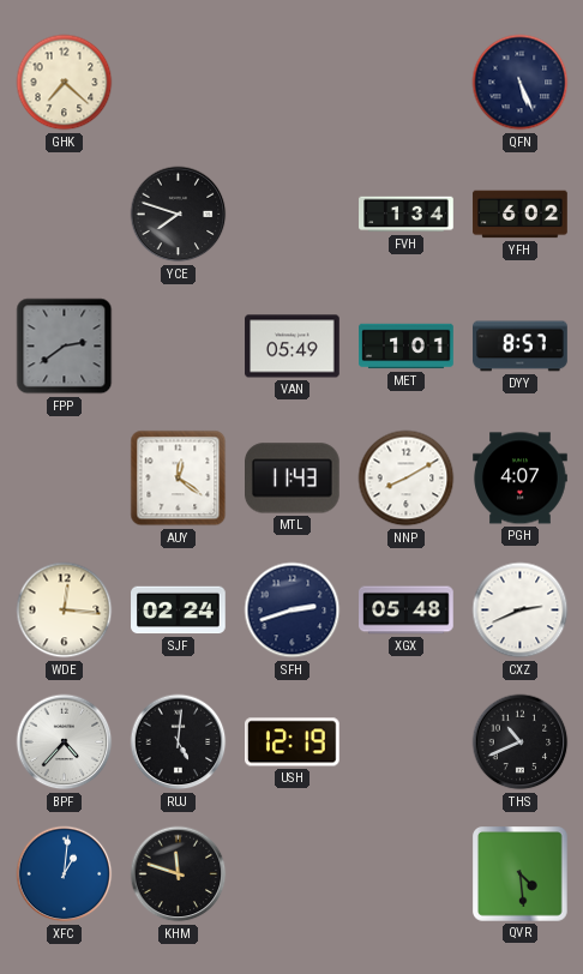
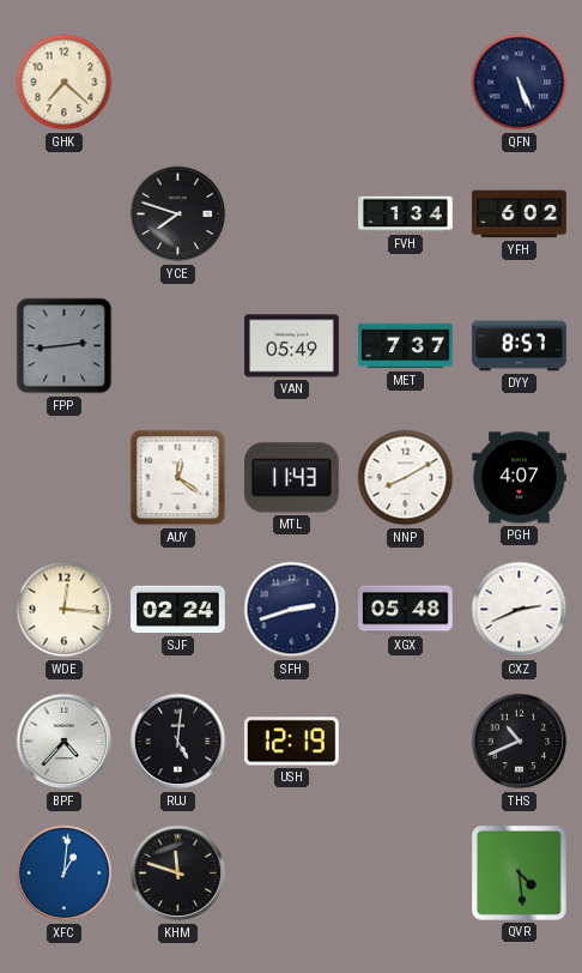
FPP: 2:39 -> 2:44 (65, 346)
MET: 1:01 -> 7:37 (406, 346)
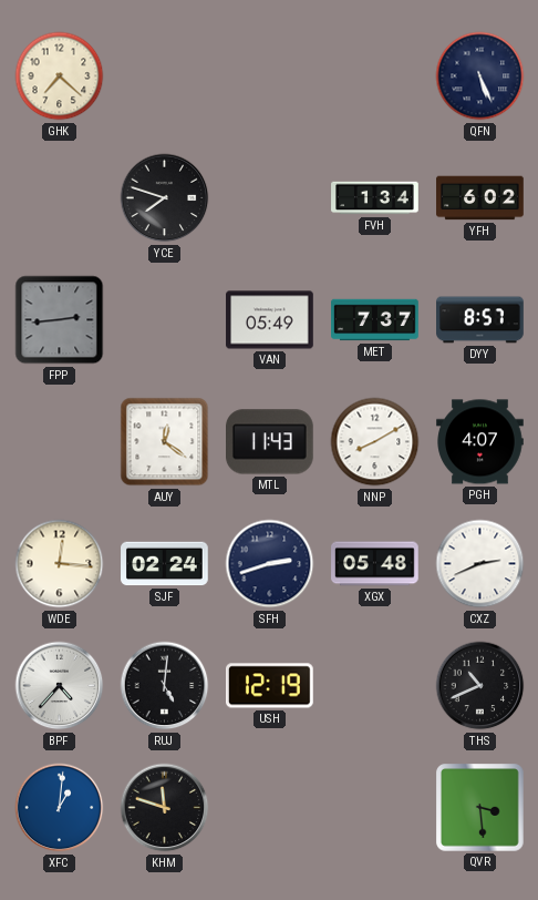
QVR: 4:29 -> 3:29 (480, 808)
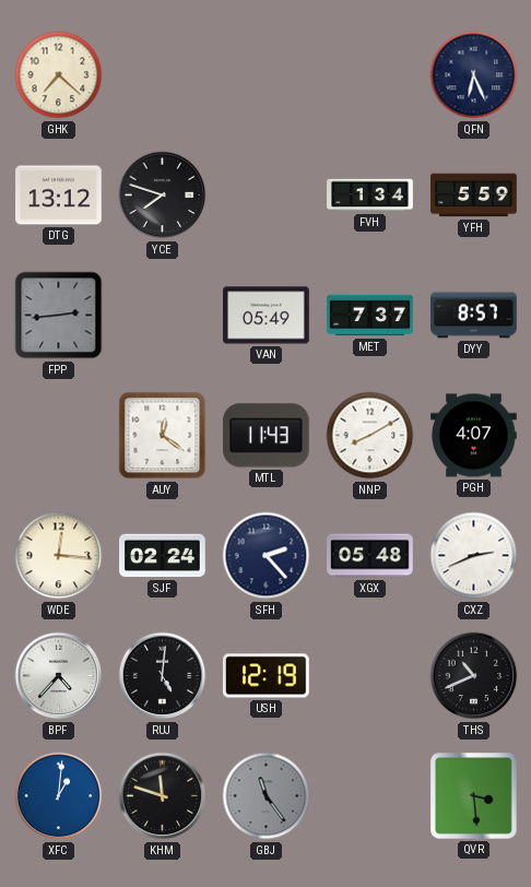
QFN: 5:26 -> 6:26 (474, 75)
DTG: none -> 13:12 (59, 196)
YFH: 6:02 -> 5:59 (474, 196)
SFH: 2:42 -> 2:23 (267, 556)
GBJ: none -> 11:24 (267, 796)
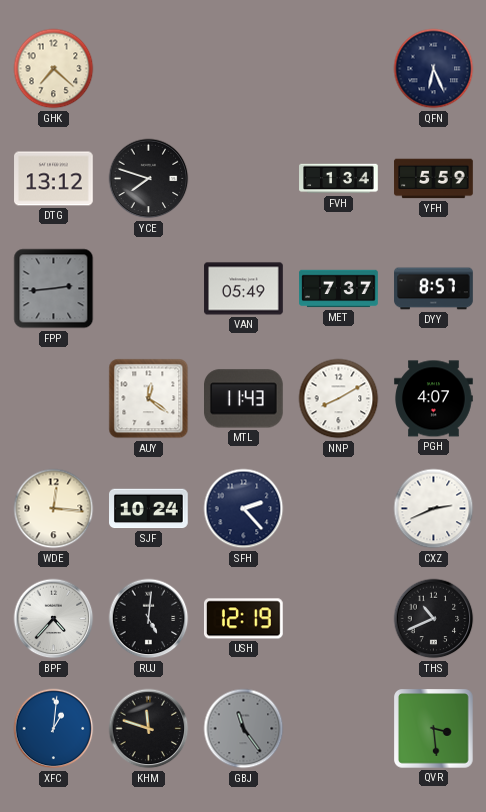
SJF: 02:24 -> 10:24 (149, 509)
XGX: 05:48 -> none (370, 556)
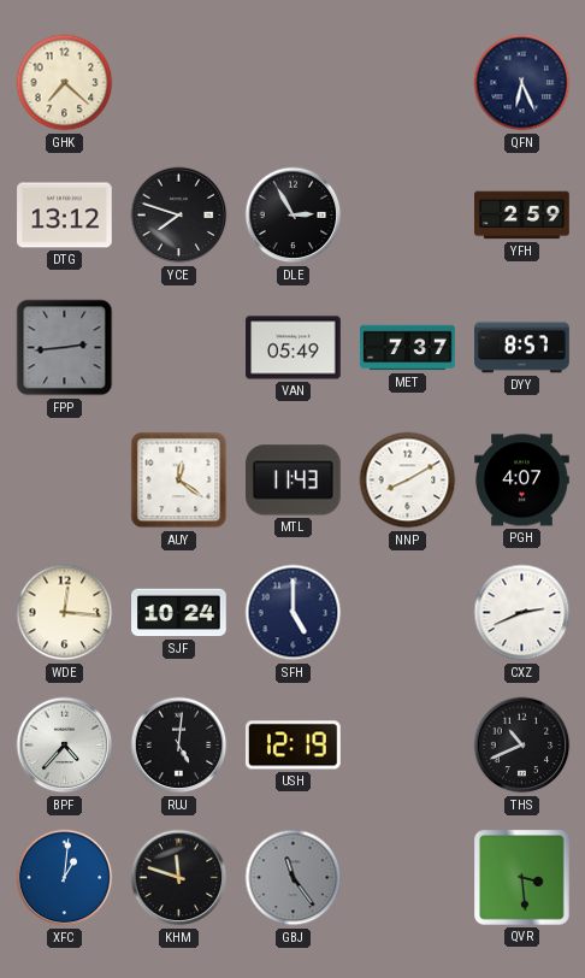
DLE: none -> 2:55 (294, 216)
FVH: 1:34 -> none (339, 179)
YFH: 5:59 -> 2:59 (522, 216)
SFH: 2:23 -> 5:00 (294, 613)
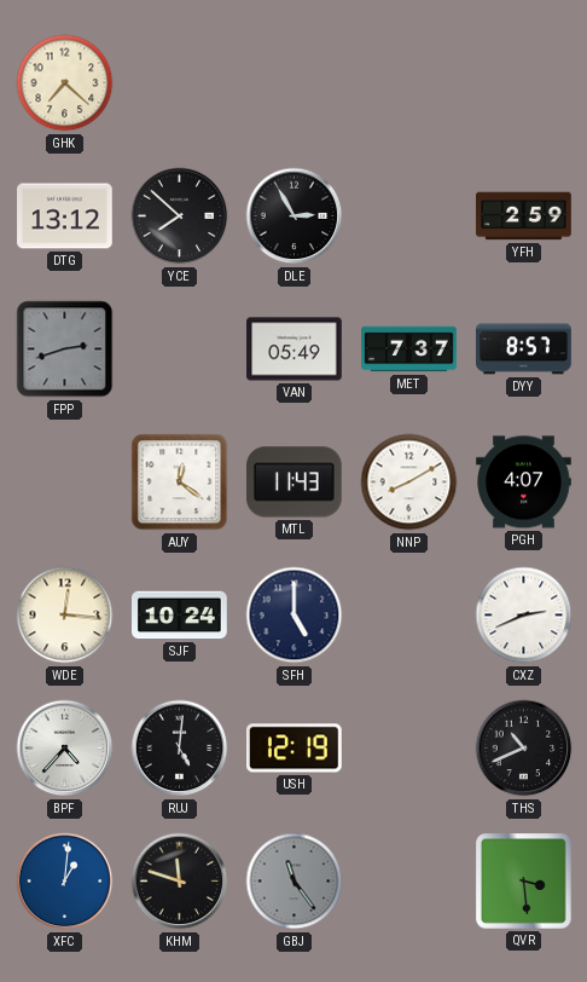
QFN: 6:26 -> none (522, 83)
YCE: 7:48 -> 7:52 (180, 216)
FPP: 2:44 -> 2:42 (65, 350)
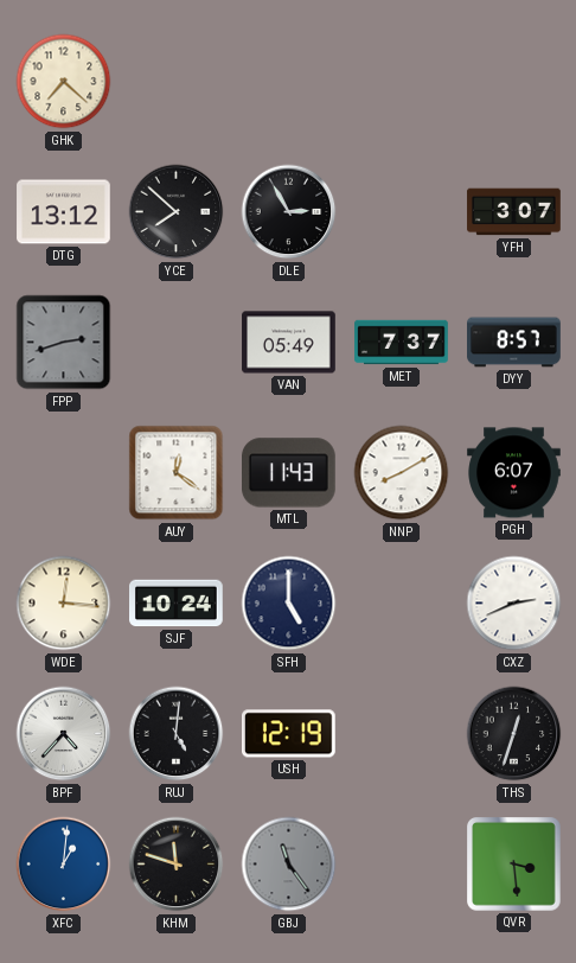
YFH: 2:59 -> 3:07 (514, 212)
PGH: 4:07 -> 6:07 (514, 473)
THS: 10:41 -> 12:33 (514, 734)
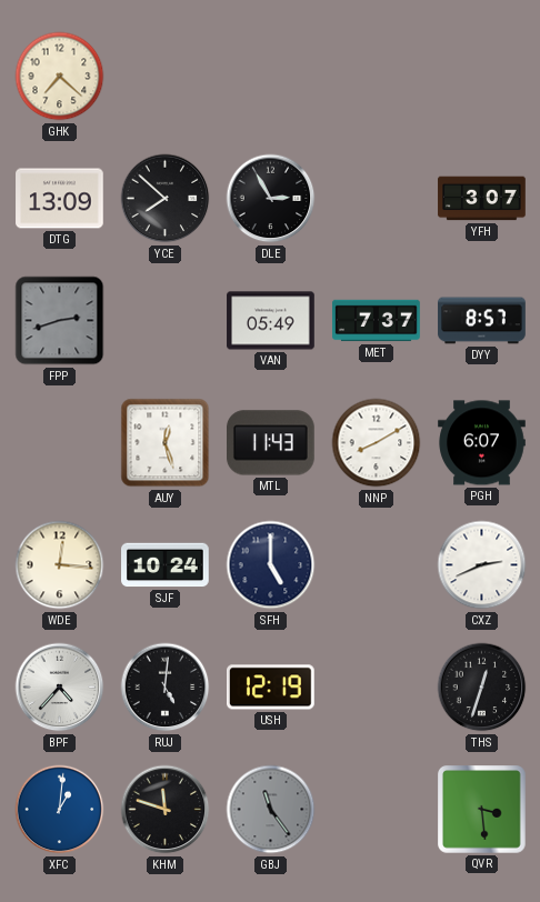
DTG: 13:12 -> 13:09 (60, 199)
AUY: 12:21 -> 12:27 (166, 443)
